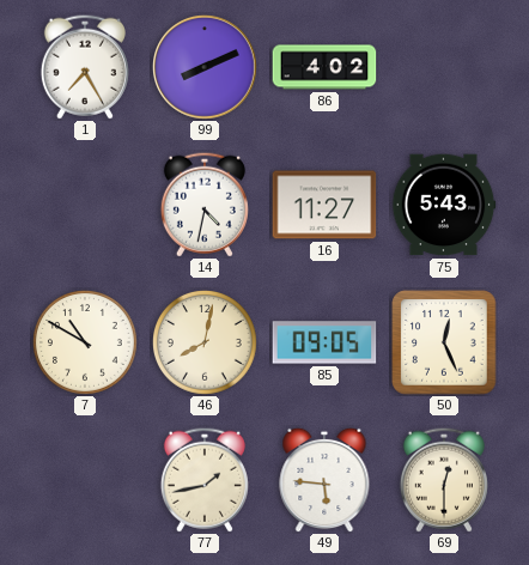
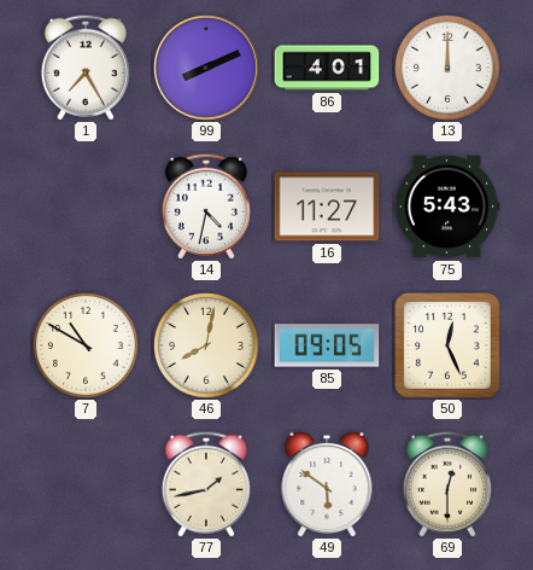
86: 4:02 -> 4:01 (327, 68)
13: none -> 12:00 (449, 69)
49: 5:46 -> 5:51 (327, 484)
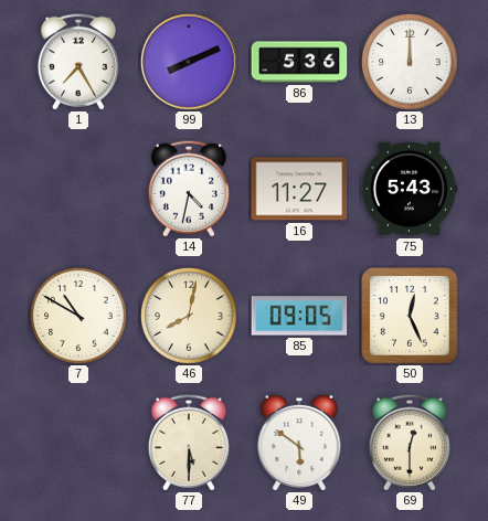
86: 4:01 -> 5:36 (299, 62)
77: 1:43 -> 5:30 (189, 443)
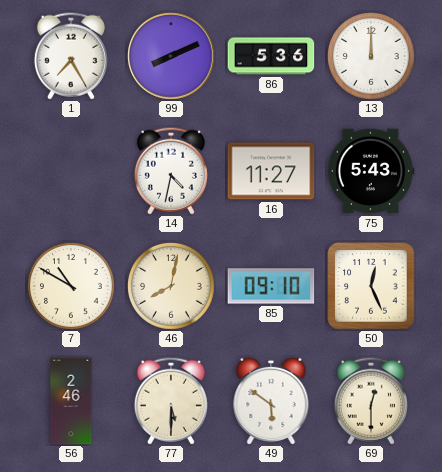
85: 09:05 -> 09:10 (271, 286)
56: none -> 2:46 (71, 401)
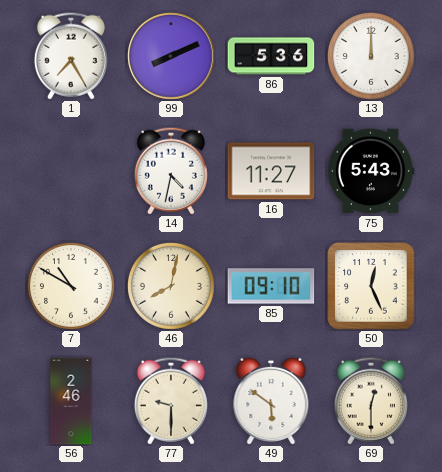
77: 5:30 -> 9:30 (171, 401)
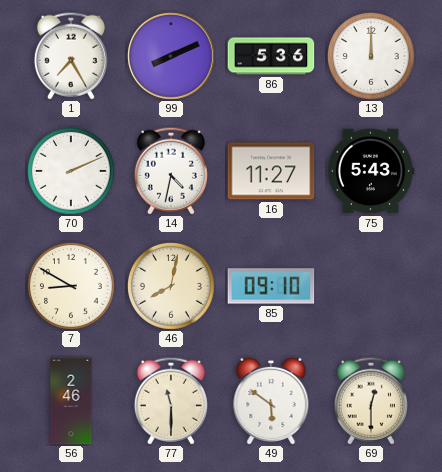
70: none -> 2:11 (72, 172)
7: 10:50 -> 8:50 (72, 287)
50: 12:26 -> none (371, 286)
77: 9:30 -> 11:30 (171, 401)
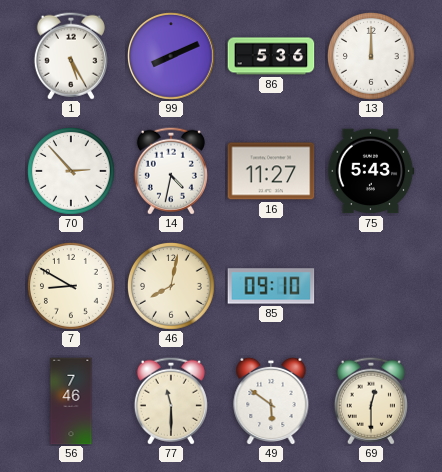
1: 7:25 -> 5:25 (71, 56)
70: 2:11 -> 2:53 (72, 172)
56: 2:46 -> 7:46 (71, 401)
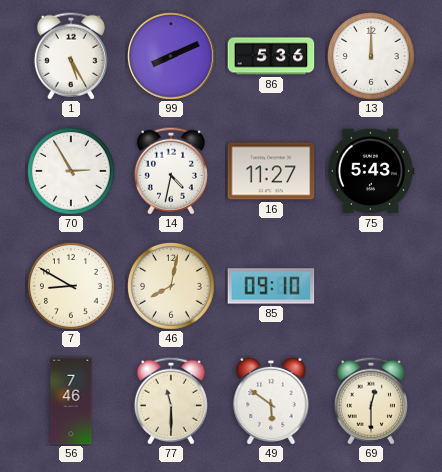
70: 2:53 -> 2:55 (72, 172)
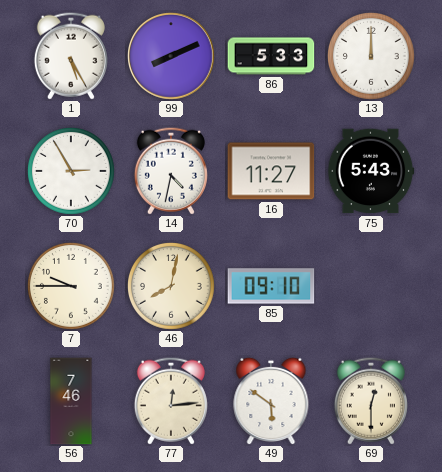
86: 5:36 -> 5:33 (271, 56)
7: 8:50 -> 9:45 (72, 287)
77: 11:30 -> 12:14 (171, 401)
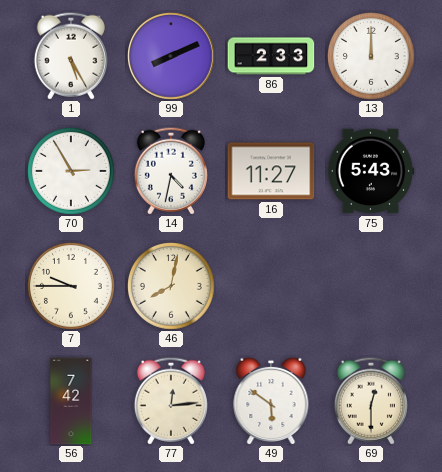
86: 5:33 -> 2:33 (271, 56)
85: 09:10 -> none (271, 286)
56: 7:46 -> 7:42 (71, 401)
